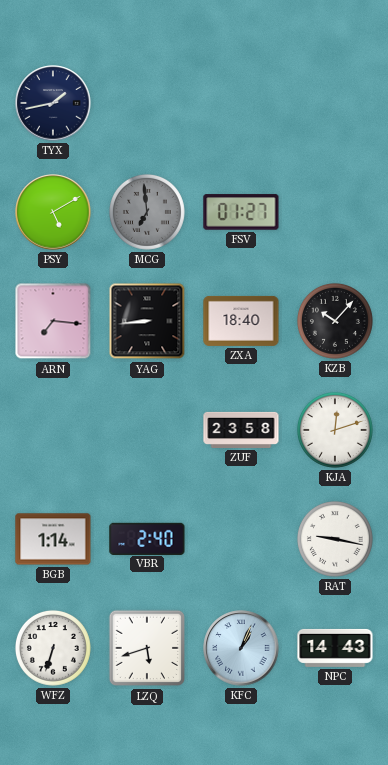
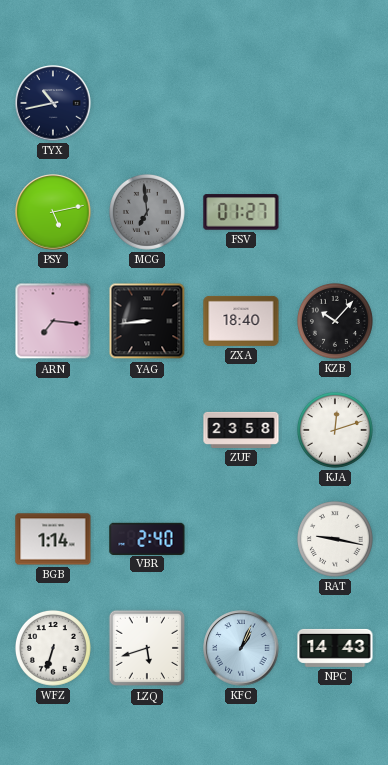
TYX: 1:43 -> 10:43 (53, 103)
PSY: 5:10 -> 5:13 (53, 212)
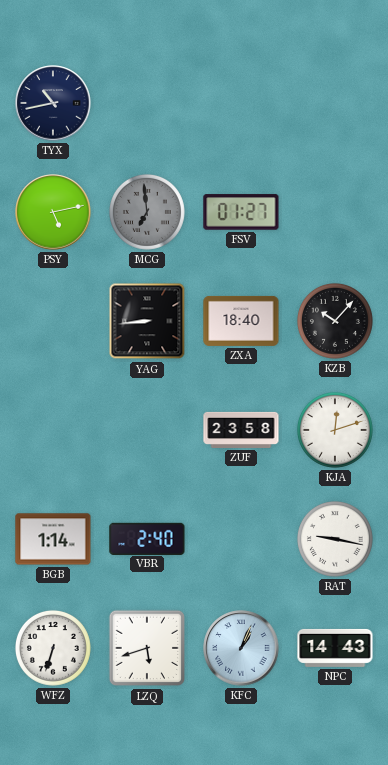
ARN: 7:16 -> none (53, 321)
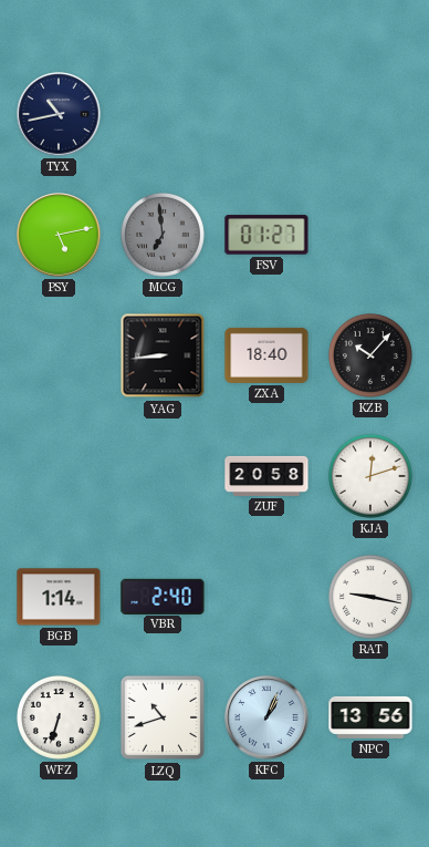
ZUF: 23:58 -> 20:58 (266, 476)
LZQ: 5:42 -> 10:42 (163, 717)
NPC: 14:43 -> 13:56 (370, 717)
